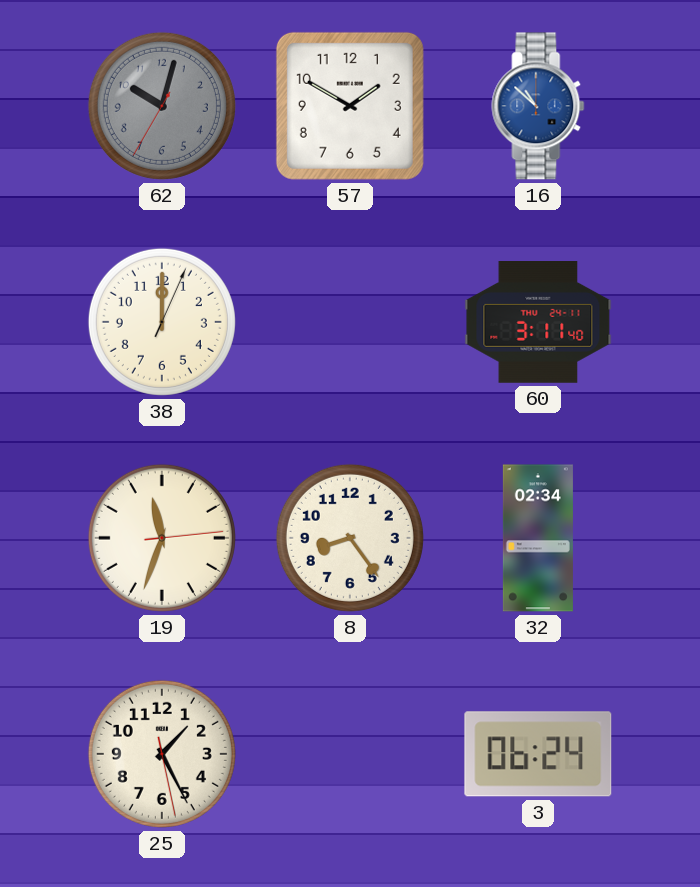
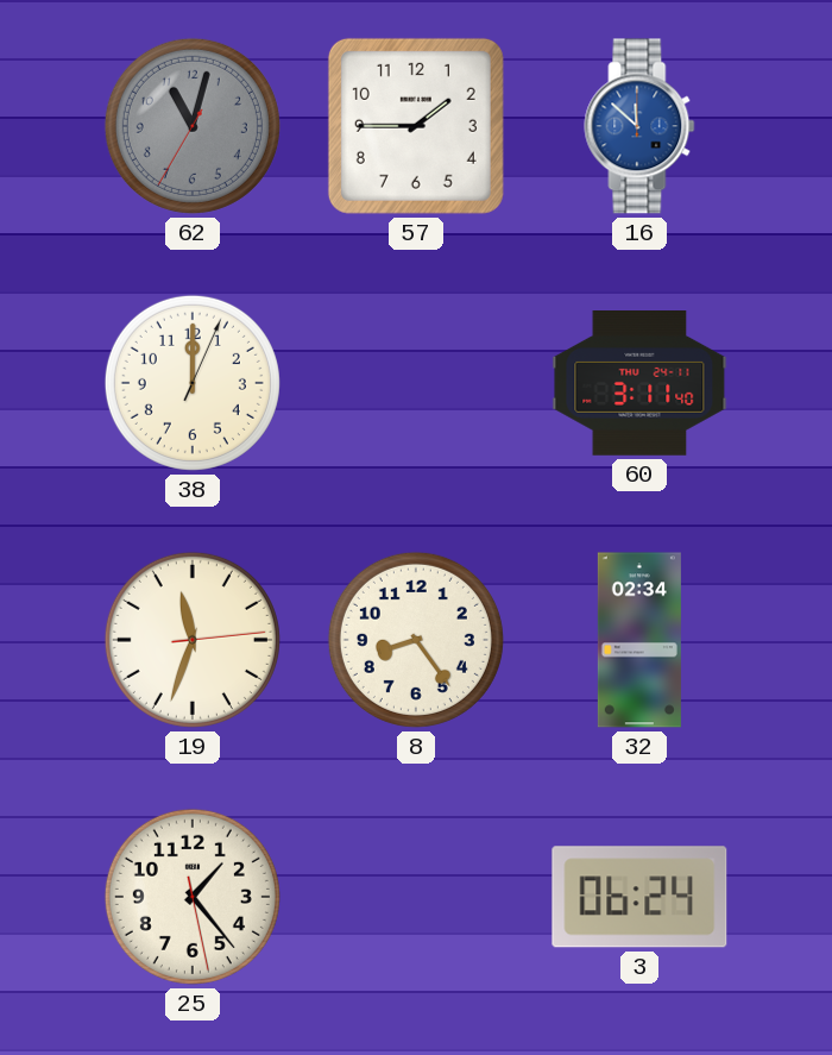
62: 10:02 -> 11:02 (193, 126)
57: 1:50 -> 1:45 (416, 126)
16: 10:52 -> 11:52 (639, 126)
25: 1:25 -> 1:23 (193, 897)
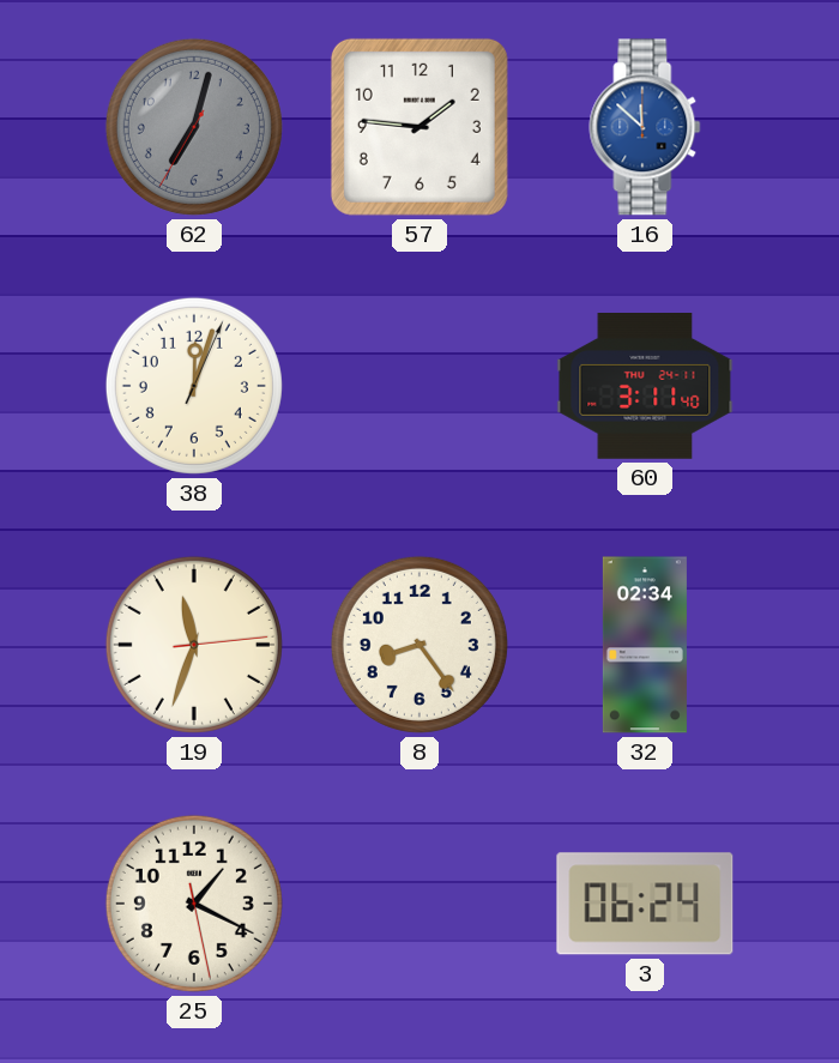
62: 11:02 -> 7:02 (194, 127)
57: 1:45 -> 1:46 (419, 127)
38: 12:00 -> 12:03 (194, 386)
25: 1:23 -> 1:19 (194, 904)
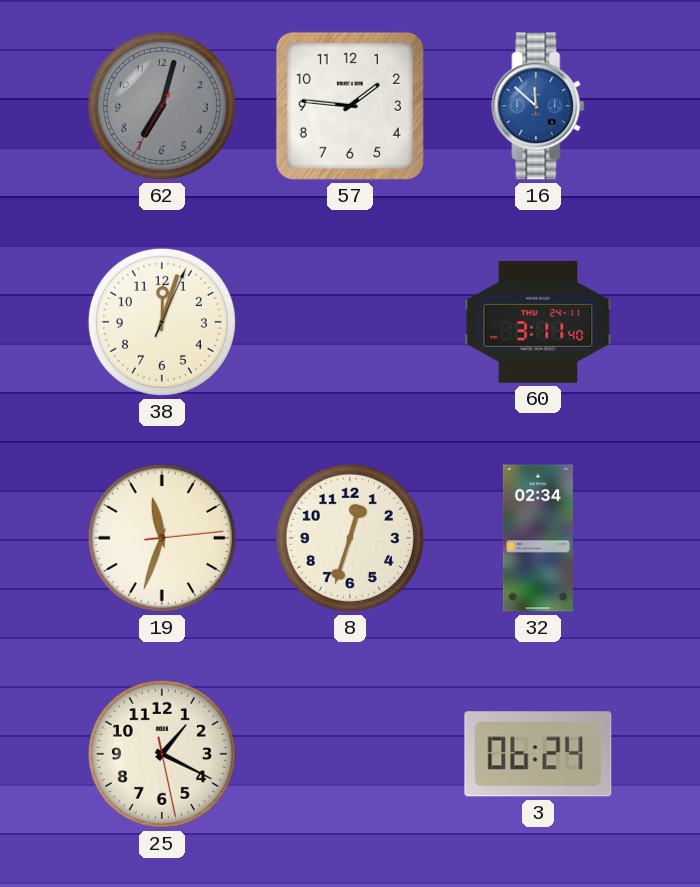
8: 8:24 -> 12:33 (350, 538)
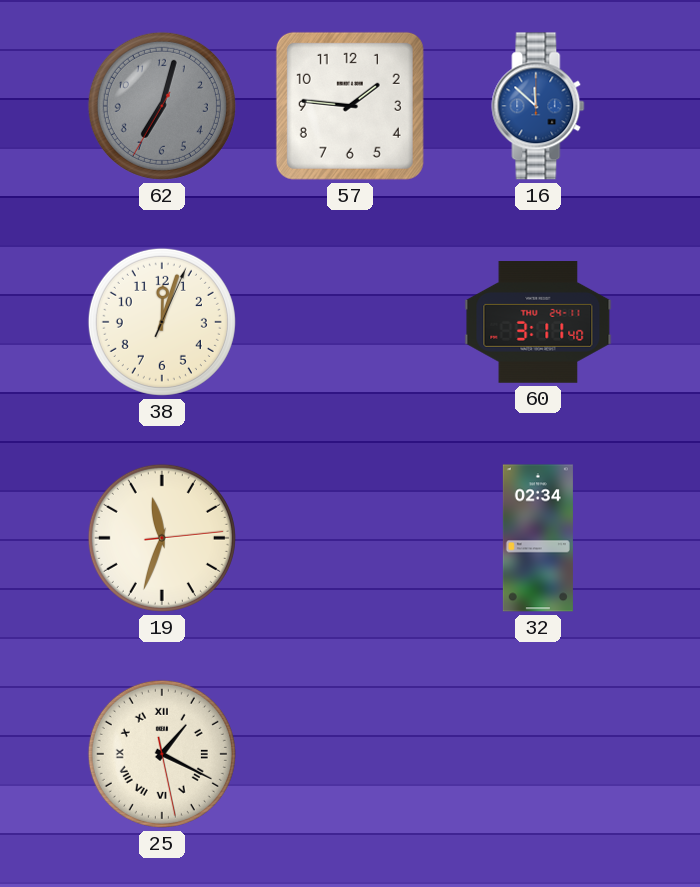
8: 12:33 -> none (350, 538)
25 numerals: Arabic -> Roman (162, 754)
3: 06:24 -> none (538, 754)
